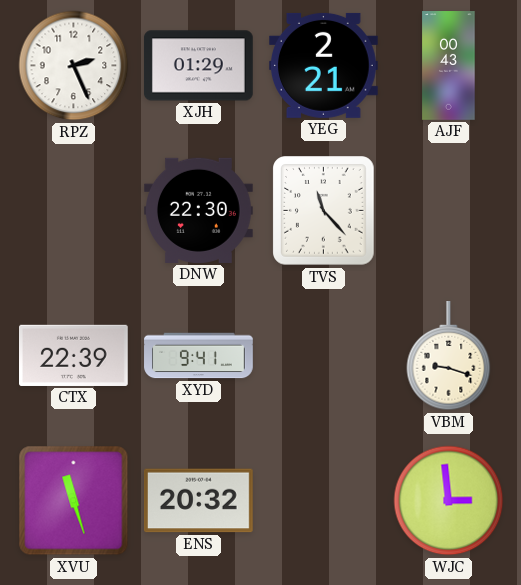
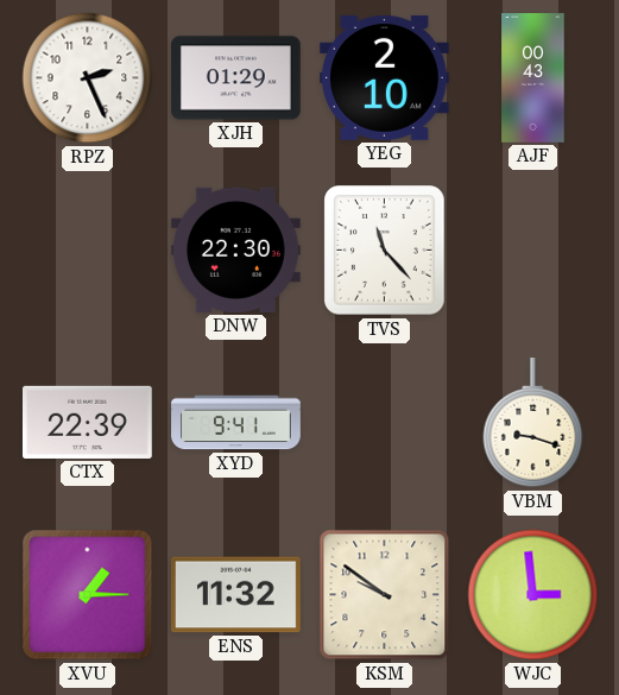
YEG: 2:21 -> 2:10 (385, 77)
XVU: 11:27 -> 1:15 (88, 595)
ENS: 20:32 -> 11:32 (236, 595)
KSM: none -> 9:51 (385, 595)
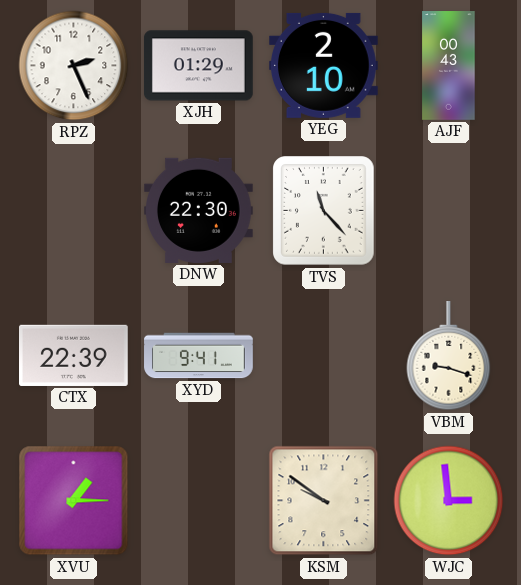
ENS: 11:32 -> none (236, 595)
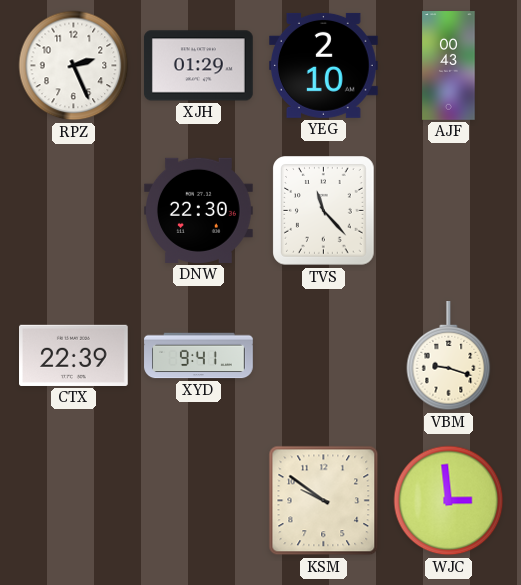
XVU: 1:15 -> none (74, 501)
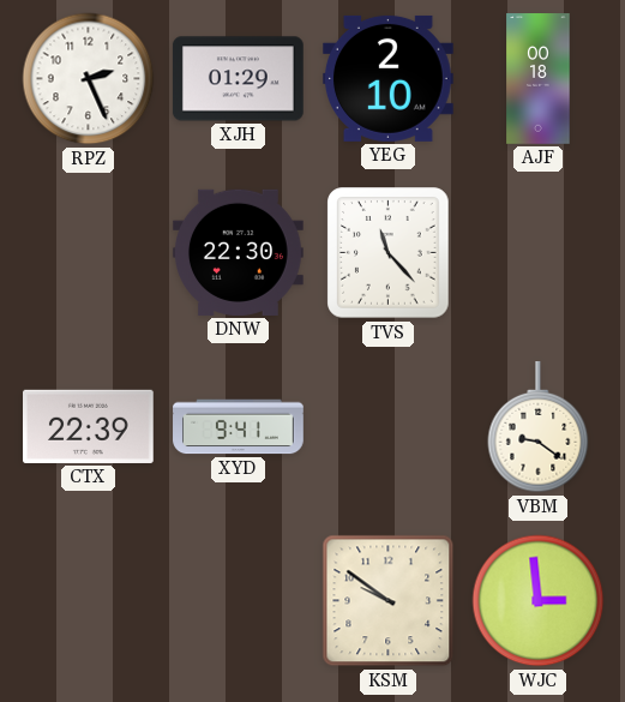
AJF: 00:43 -> 00:18 (539, 79)
VBM: 9:18 -> 9:21 (539, 428)
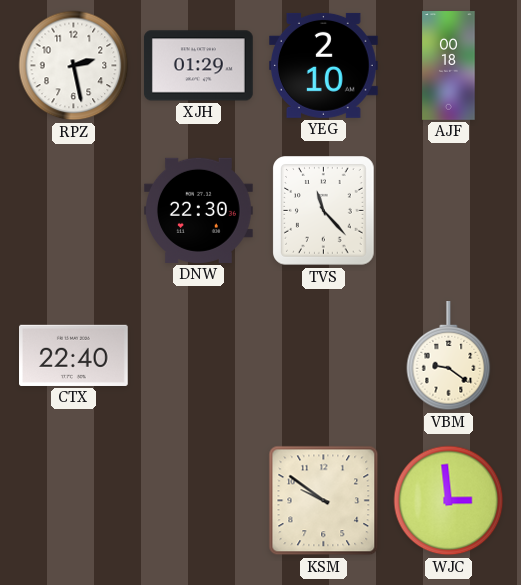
RPZ: 2:26 -> 2:28 (74, 66)
CTX: 22:39 -> 22:40 (74, 355)
XYD: 9:41 -> none (239, 427)
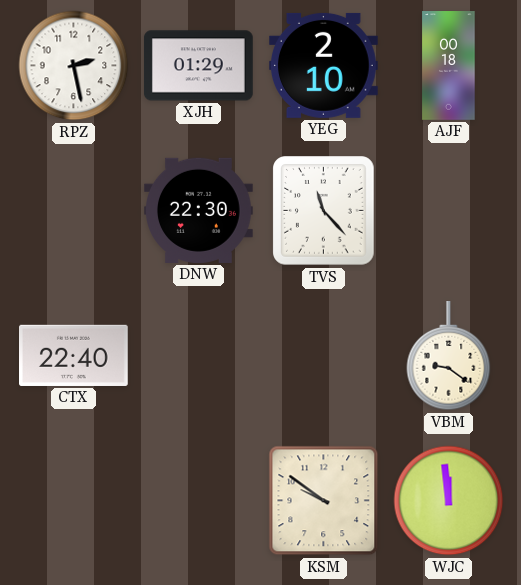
WJC: 2:59 -> 11:59 (449, 501)
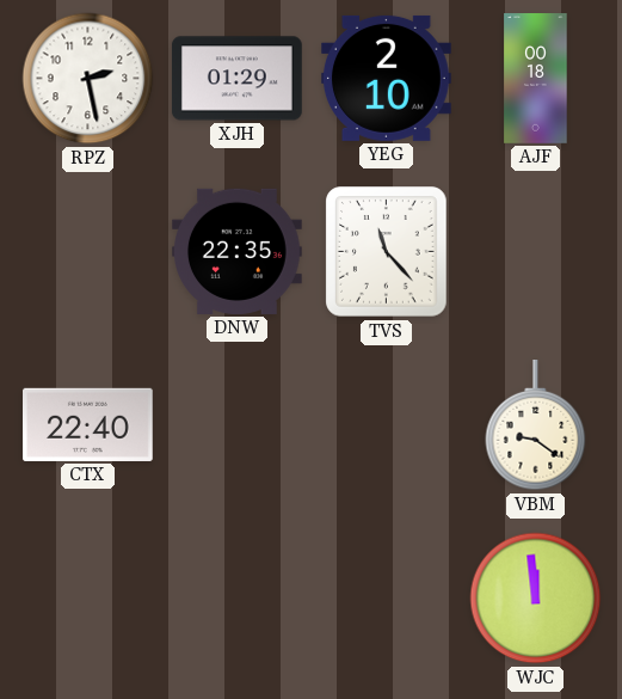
DNW: 22:30 -> 22:35 (238, 251)
KSM: 9:51 -> none (324, 501)
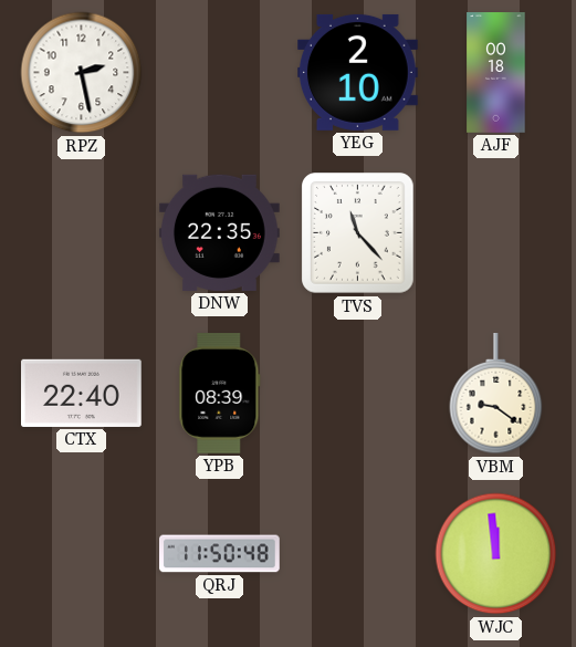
XJH: 01:29 -> none (238, 79)
YPB: none -> 08:39 (220, 394)
QRJ: none -> 11:50 (220, 554)
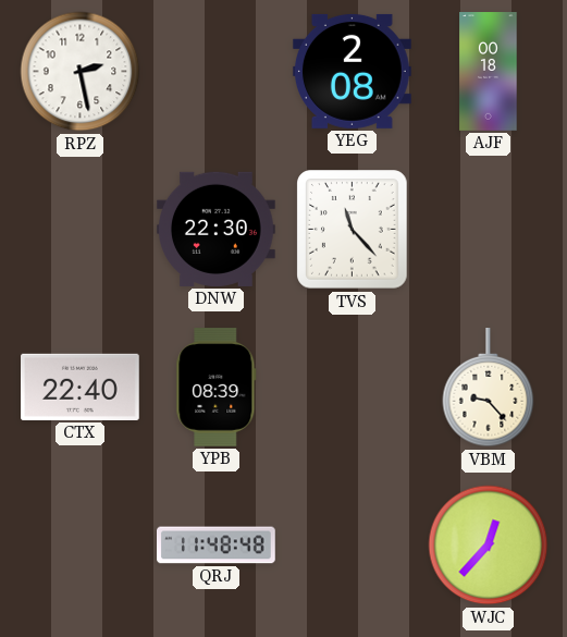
YEG: 2:10 -> 2:08 (353, 71)
DNW: 22:35 -> 22:30 (217, 229)
VBM: 9:21 -> 9:23 (489, 389)
QRJ: 11:50 -> 11:48 (217, 546)
WJC: 11:59 -> 12:37 (489, 546)
